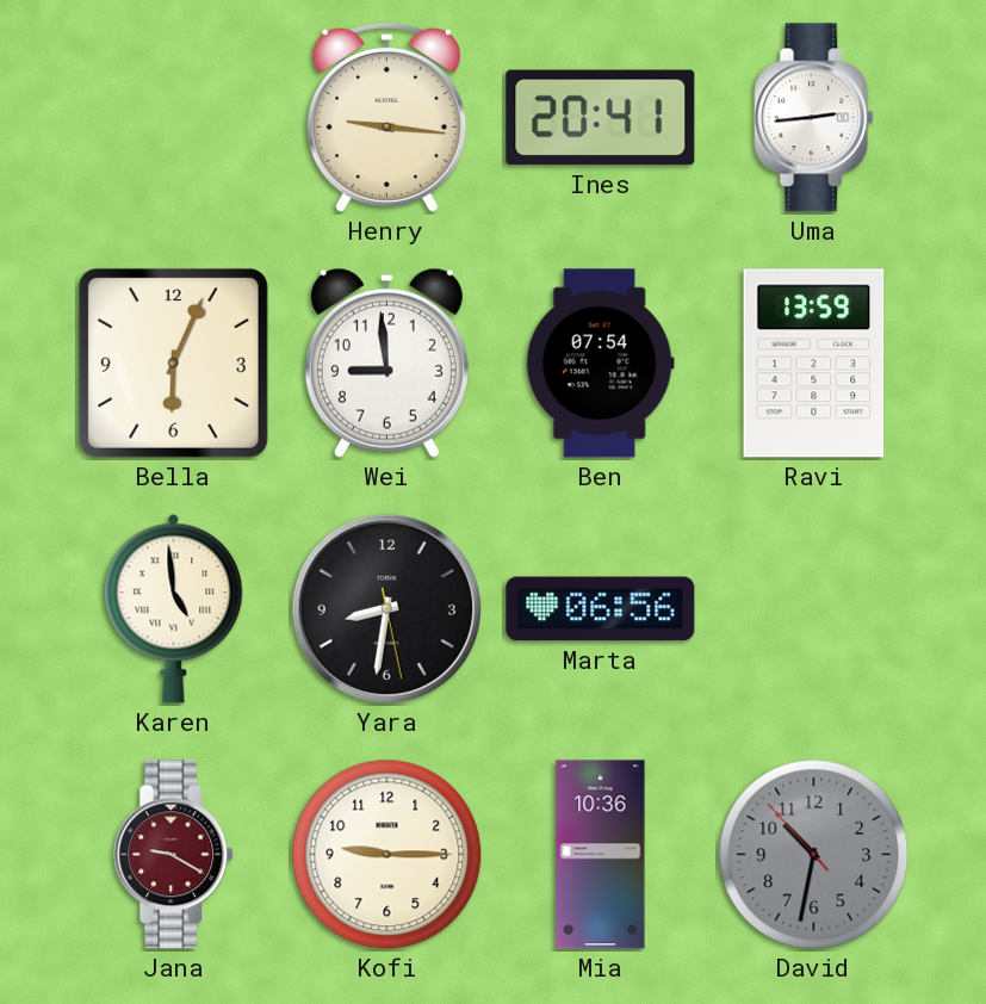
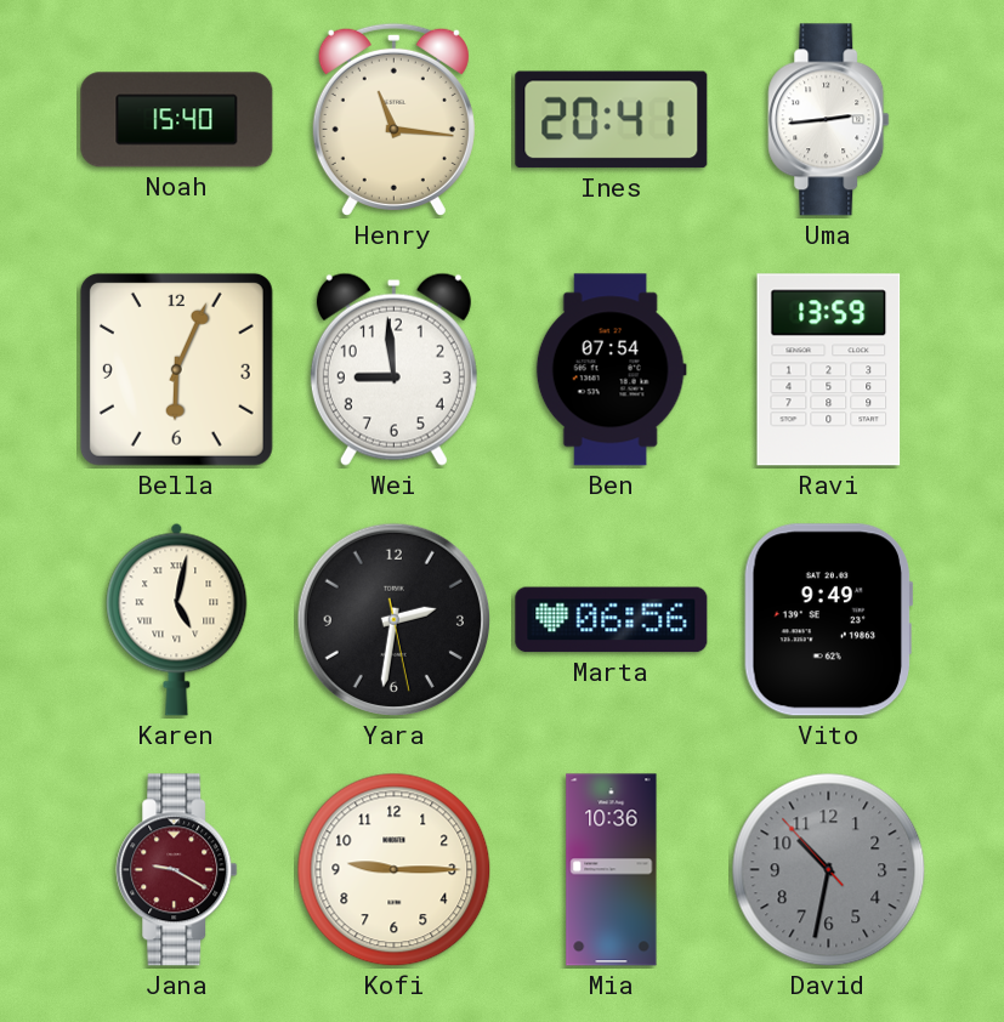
Noah: none -> 15:40 (177, 120)
Henry: 9:16 -> 11:16 (393, 119)
Karen: 4:59 -> 5:02 (177, 619)
Yara: 8:31 -> 2:31 (395, 620)
Vito: none -> 9:49 (829, 620)
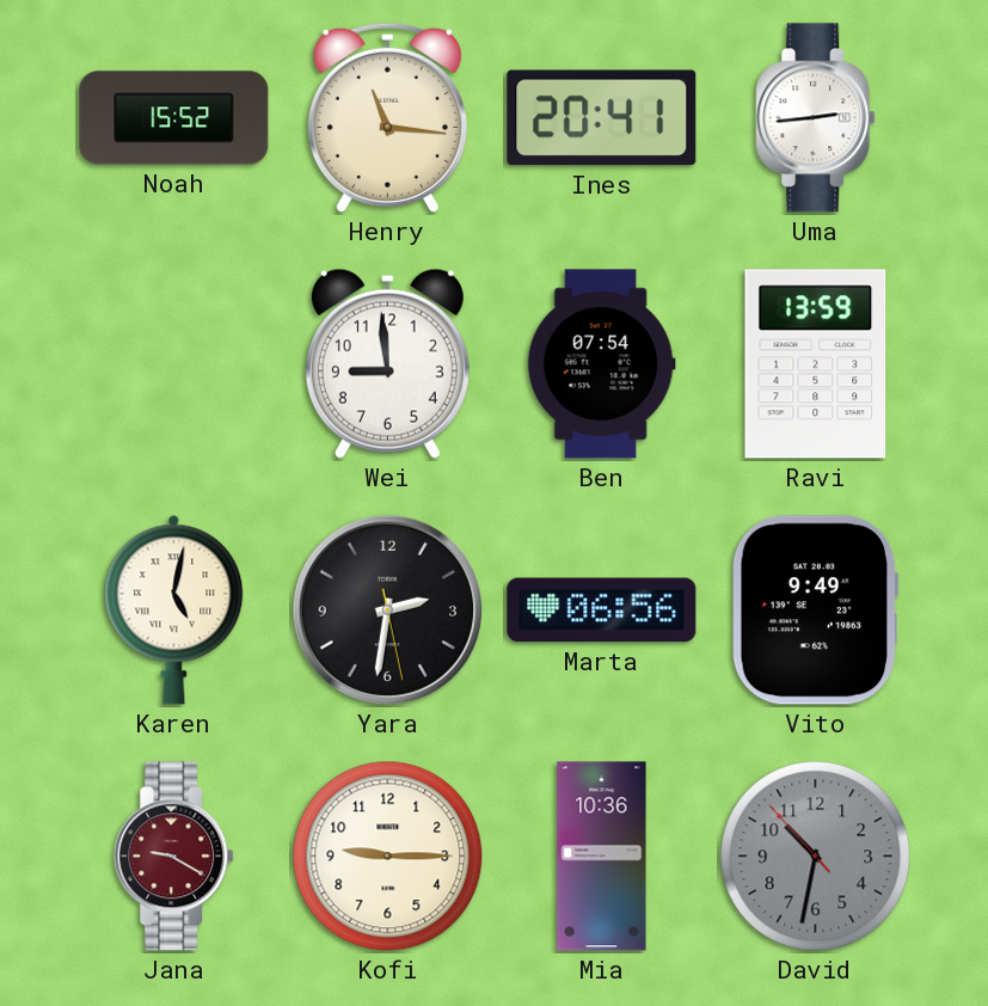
Noah: 15:40 -> 15:52 (174, 118)
Bella: 6:04 -> none (176, 369)
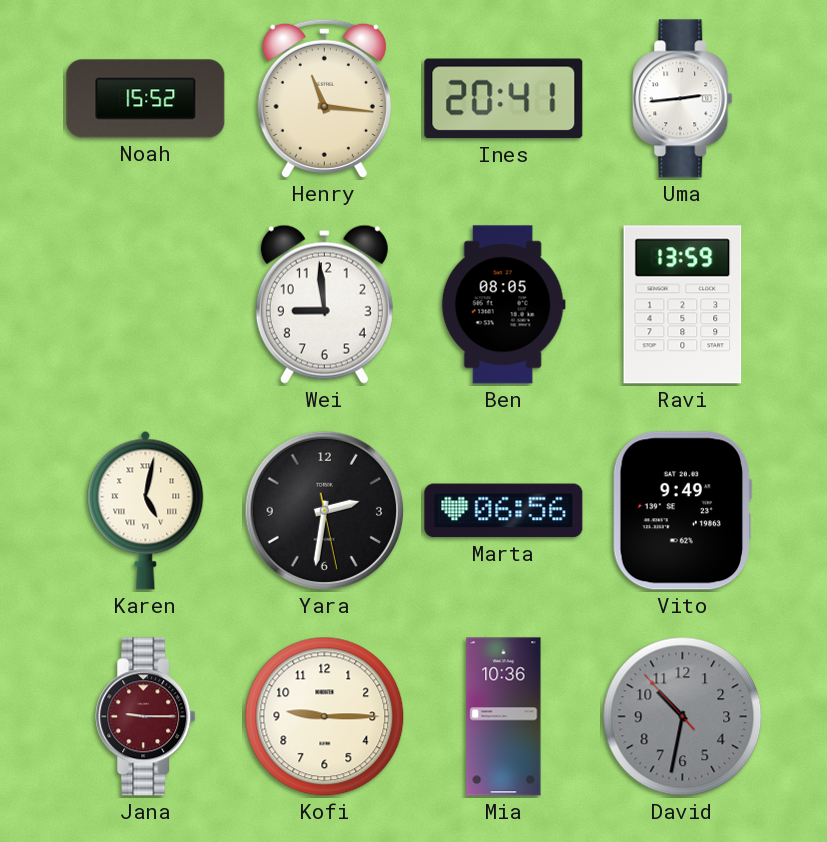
Ben: 07:54 -> 08:05 (503, 305)
Jana: 9:20 -> 9:15 (146, 717)
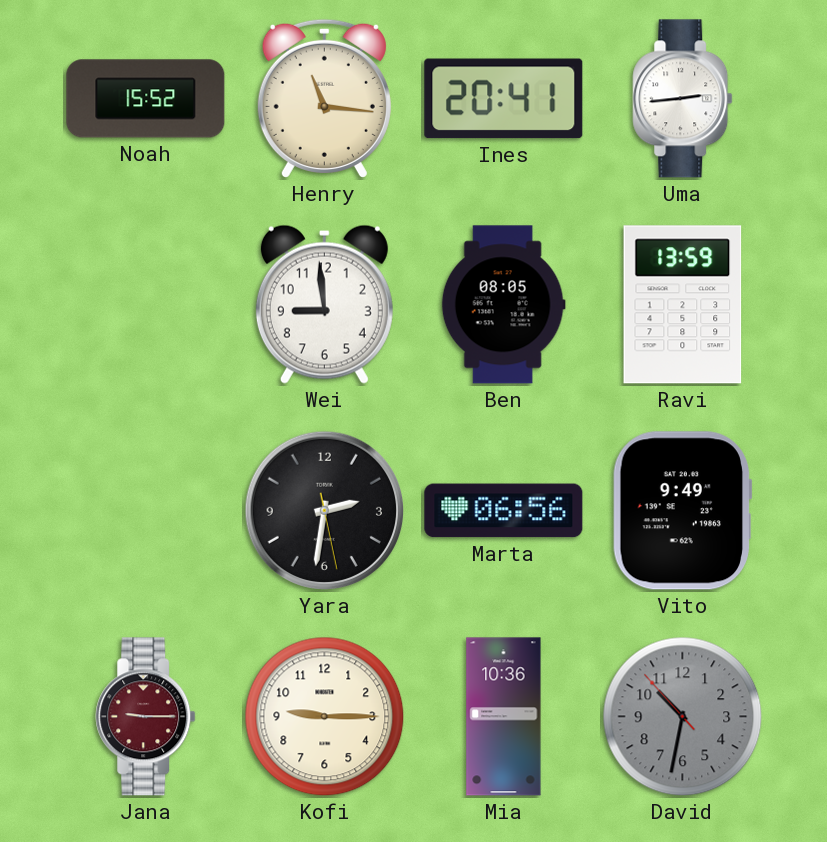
Karen: 5:02 -> none (146, 510)
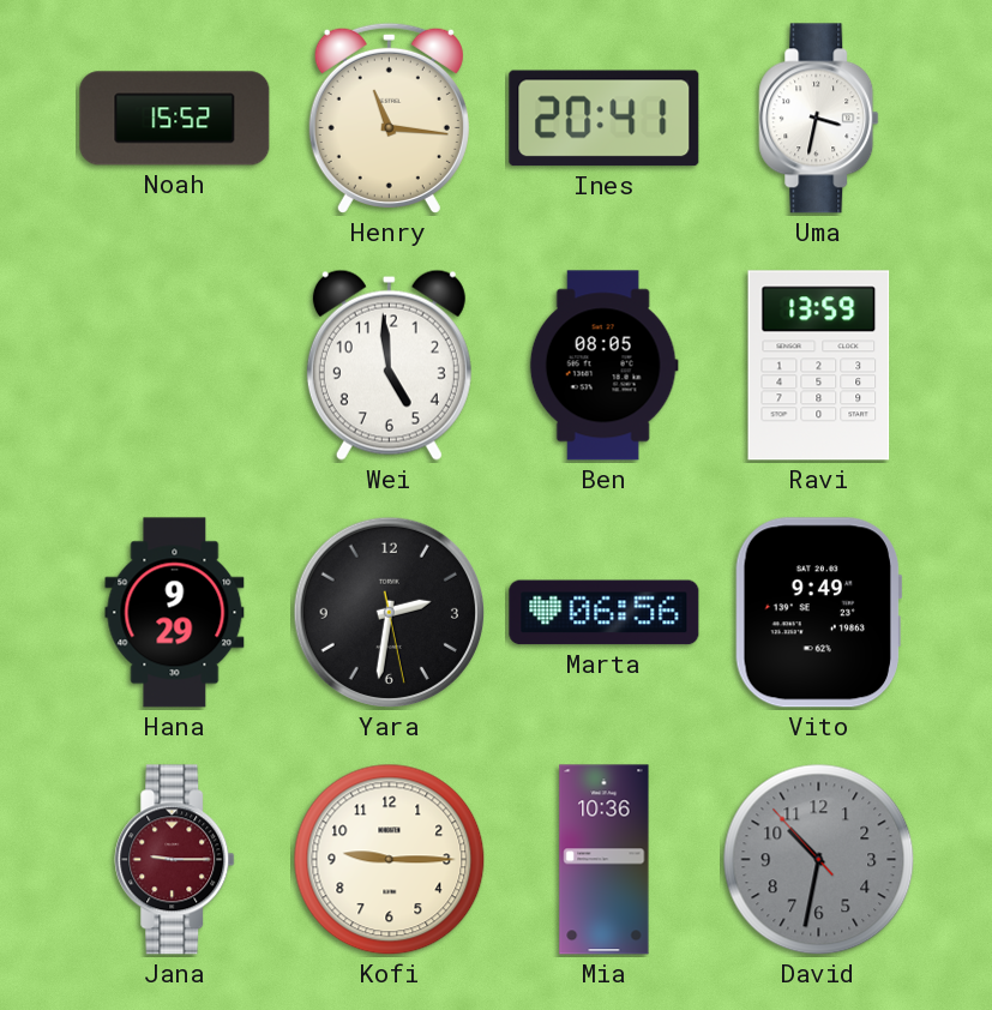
Uma: 2:44 -> 3:32 (819, 119)
Wei: 8:59 -> 4:59 (389, 365)
Hana: none -> 9:29 (175, 613)
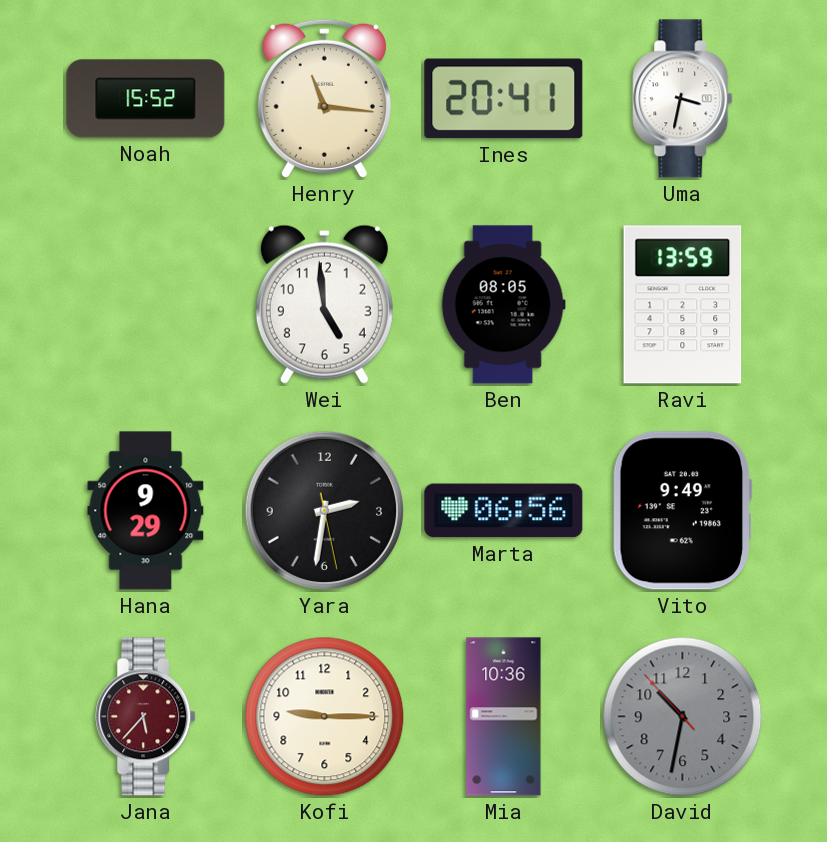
Jana: 9:15 -> 5:37 (146, 717)
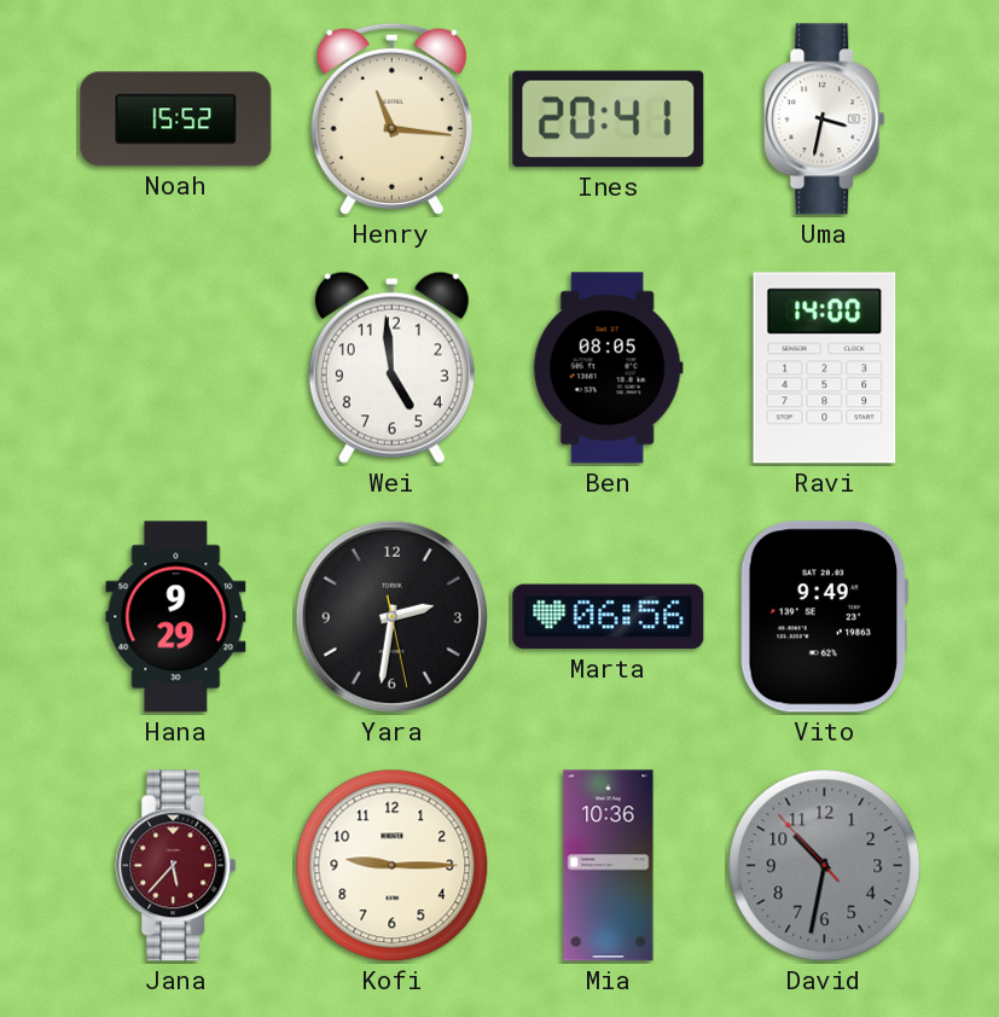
Ravi: 13:59 -> 14:00 (825, 368)
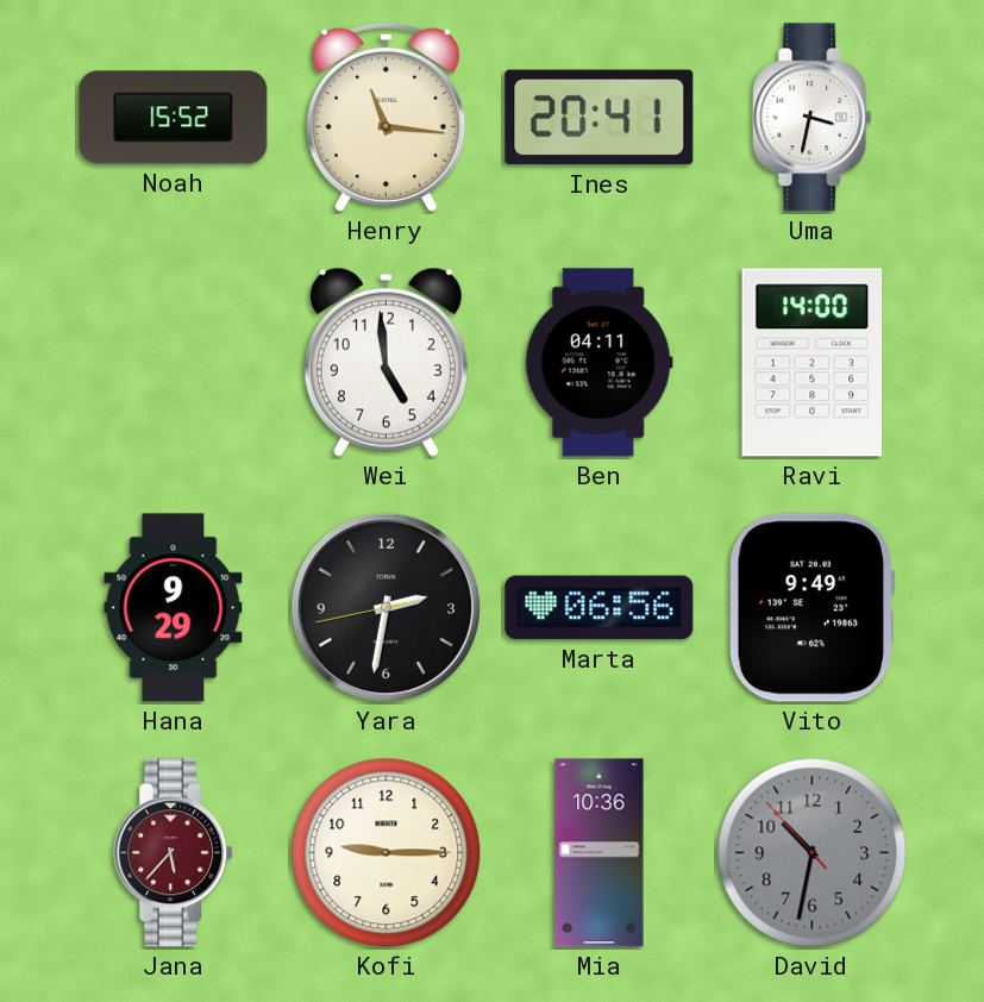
Ben: 08:05 -> 04:11 (598, 363)
Yara: 2:31:28 -> 2:31:43 (387, 608)
